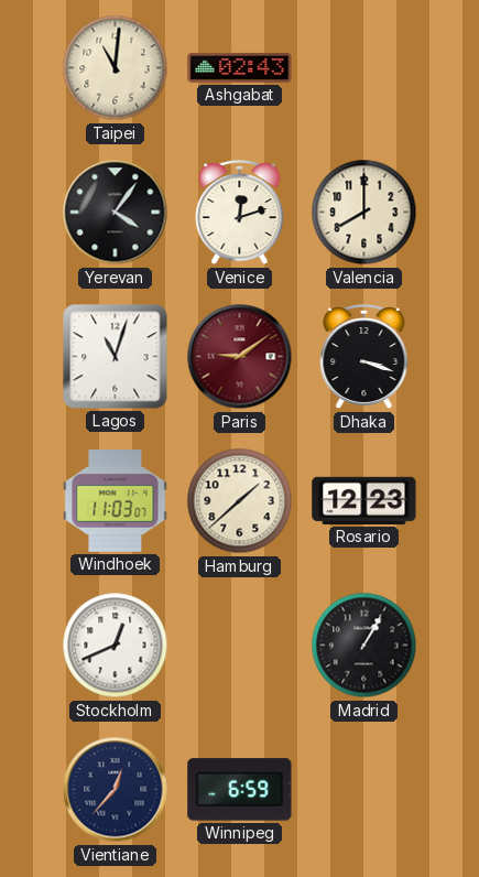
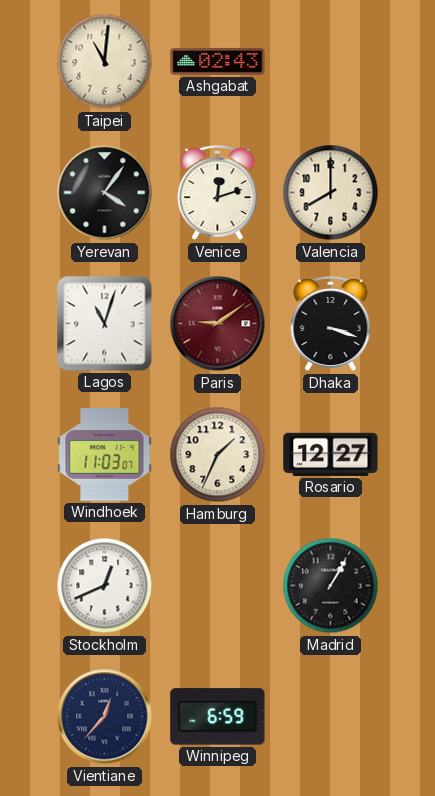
Hamburg: 1:38 -> 1:34 (218, 455)
Rosario: 12:23 -> 12:27 (331, 454)
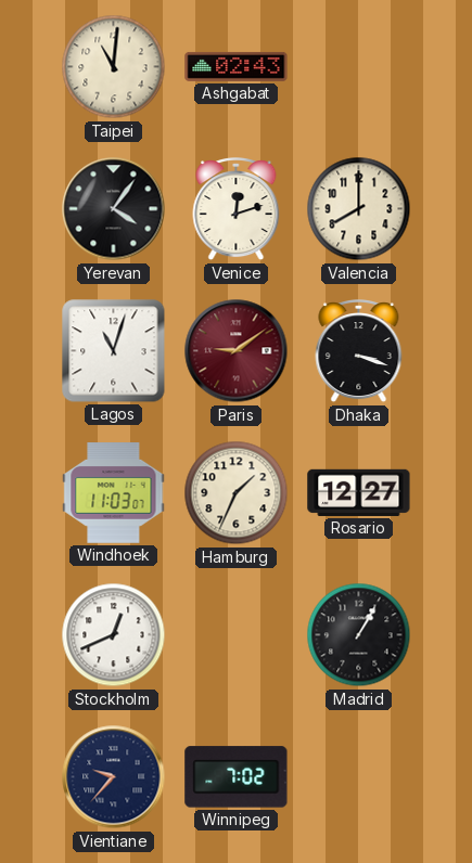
Vientiane: 12:37 -> 9:37 (114, 777)
Winnipeg: 6:59 -> 7:02 (237, 777)
